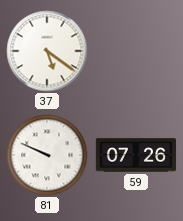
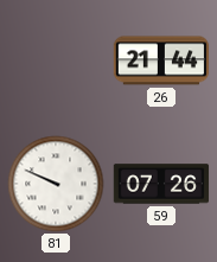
37: 5:21 -> none (47, 51)
26: none -> 21:44 (161, 60)
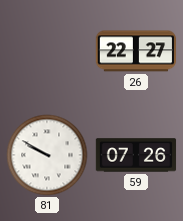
26: 21:44 -> 22:27 (136, 51)
81: 9:49 -> 9:50 (47, 155)
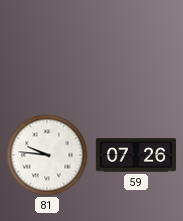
26: 22:27 -> none (136, 51)
81: 9:50 -> 9:46 (47, 155)
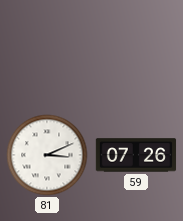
81: 9:46 -> 3:11 (47, 155)
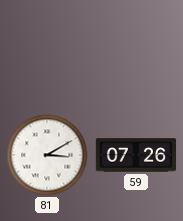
81: 3:11 -> 3:10 (47, 155)
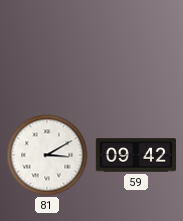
59: 07:26 -> 09:42 (136, 155)
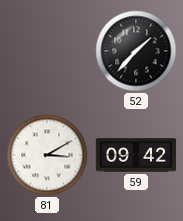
52: none -> 1:37 (136, 51)
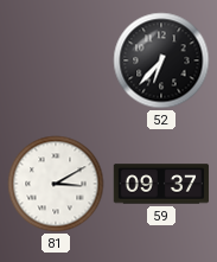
52: 1:37 -> 6:37 (161, 60)
59: 09:42 -> 09:37 (161, 184)
